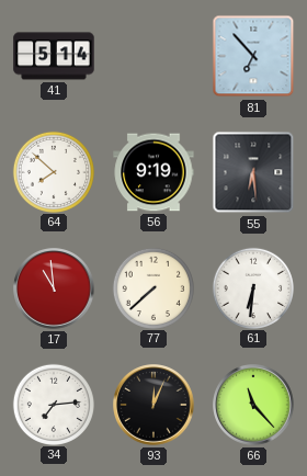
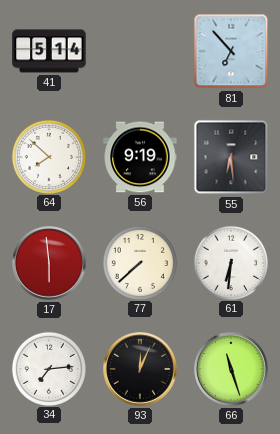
17: 10:59 -> 5:59 (49, 263)
66: 11:23 -> 11:27 (231, 369)
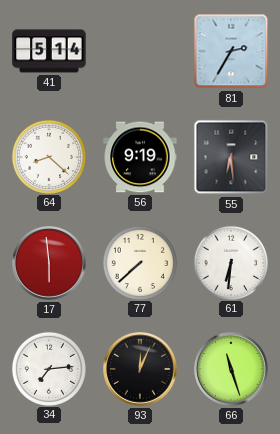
81: 6:53 -> 2:35 (231, 51)
64: 7:52 -> 8:22 (48, 156)
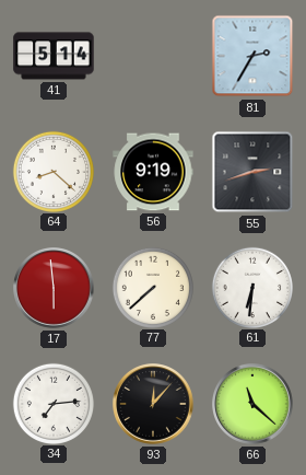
55: 6:29 -> 2:42 (252, 172)
93: 12:04 -> 12:07 (153, 404)
66: 11:27 -> 11:22 (252, 404)
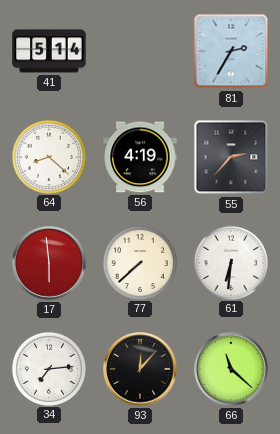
56: 9:19 -> 4:19 (140, 157)
55: 2:42 -> 2:37 (231, 157)
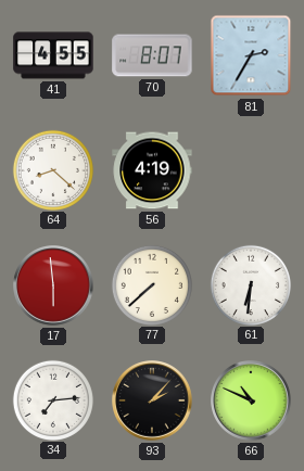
41: 5:14 -> 4:55 (53, 55)
70: none -> 8:07 (152, 55)
55: 2:37 -> none (231, 157)
93: 12:07 -> 2:07 (152, 400)
66: 11:22 -> 10:49 (251, 400)
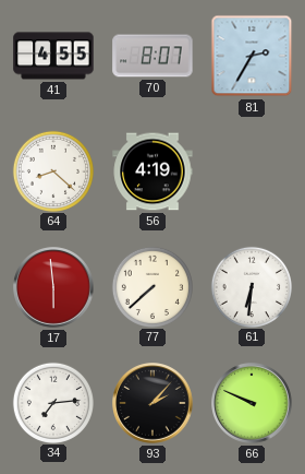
66: 10:49 -> 9:49 (252, 403)
